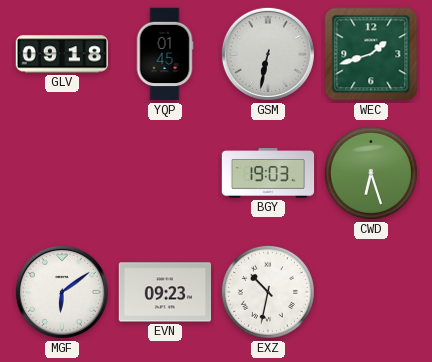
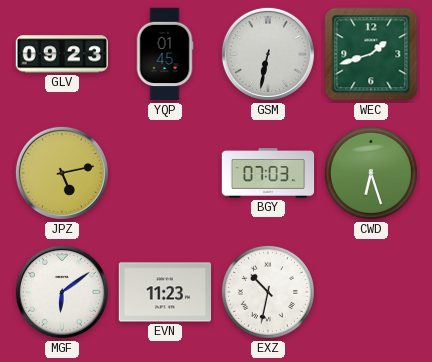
GLV: 09:18 -> 09:23 (61, 54)
JPZ: none -> 5:13 (62, 173)
BGY: 19:03 -> 07:03 (268, 173)
EVN: 09:23 -> 11:23 (165, 292)
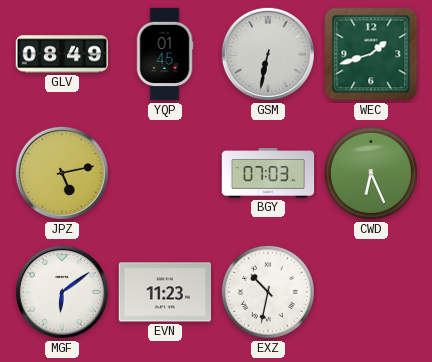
GLV: 09:23 -> 08:49 (61, 54)
CWD: 6:27 -> 6:26 (371, 173)
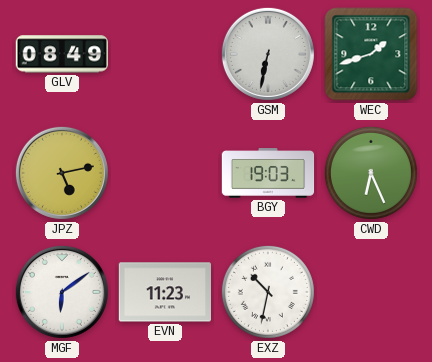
YQP: 01:45 -> none (165, 54)
BGY: 07:03 -> 19:03 (268, 173)
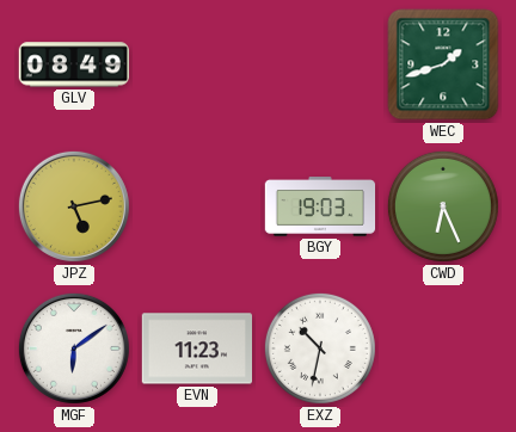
GSM: 6:32 -> none (268, 54)
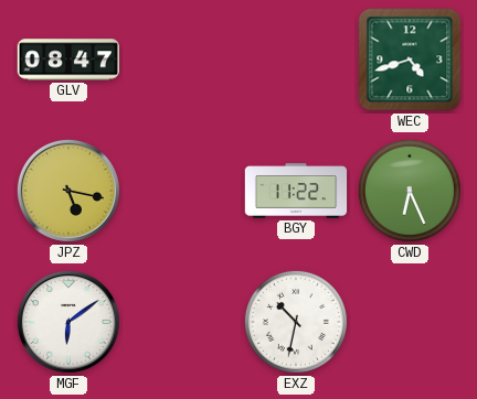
GLV: 08:49 -> 08:47 (67, 60)
WEC: 1:42 -> 4:42 (410, 60)
JPZ: 5:13 -> 5:17 (68, 191)
BGY: 19:03 -> 11:22 (296, 191)
EVN: 11:23 -> none (197, 348)
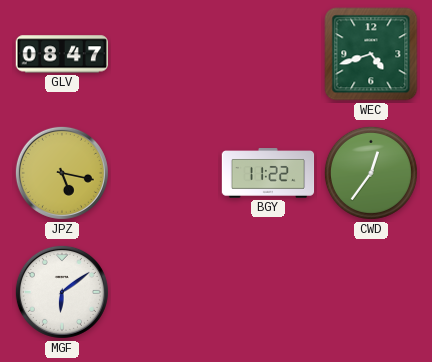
CWD: 6:26 -> 12:36 (371, 173)
EXZ: 10:32 -> none (296, 322)
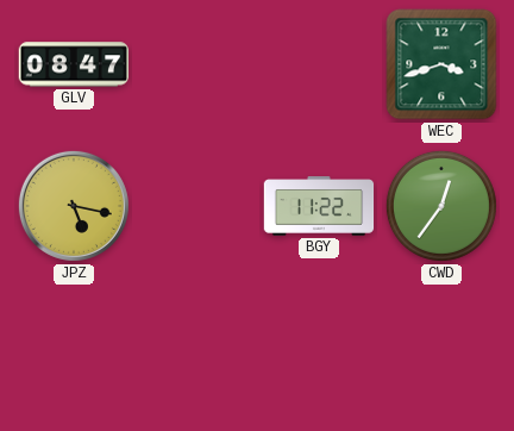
WEC: 4:42 -> 3:42 (441, 64)
MGF: 6:09 -> none (62, 292)
